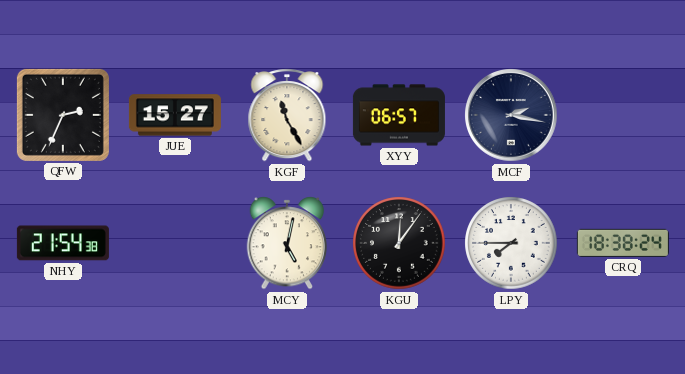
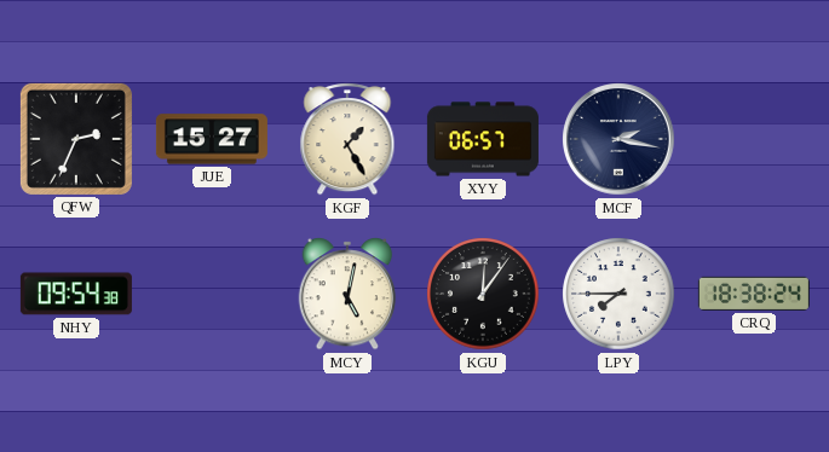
KGF: 11:25 -> 1:25 (347, 139)
NHY: 21:54 -> 09:54 (76, 294)
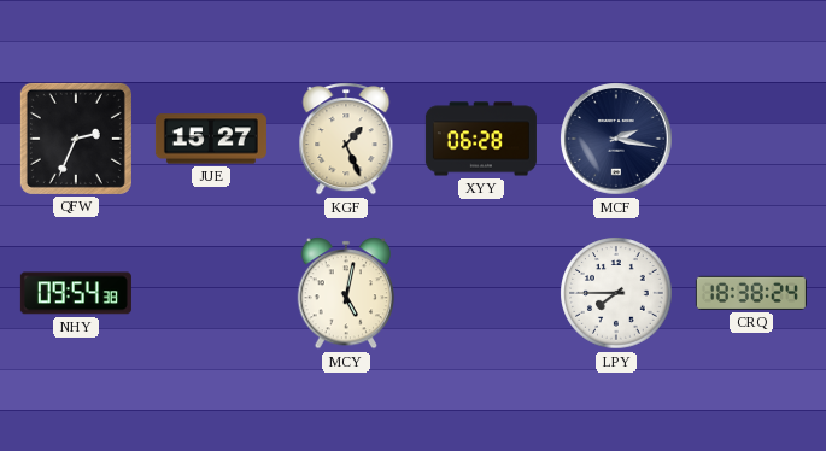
KGF: 1:25 -> 1:26 (346, 139)
XYY: 06:57 -> 06:28 (481, 139)
KGU: 12:06 -> none (483, 294)
